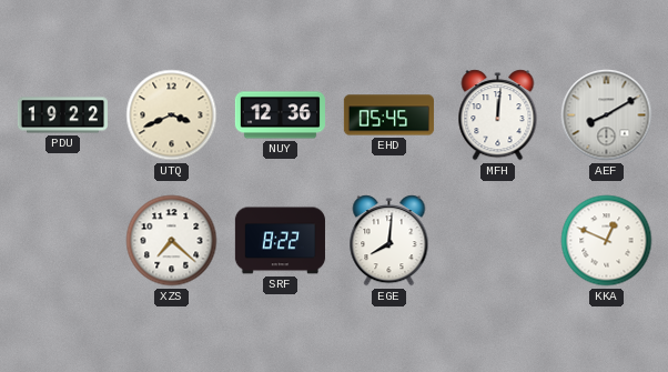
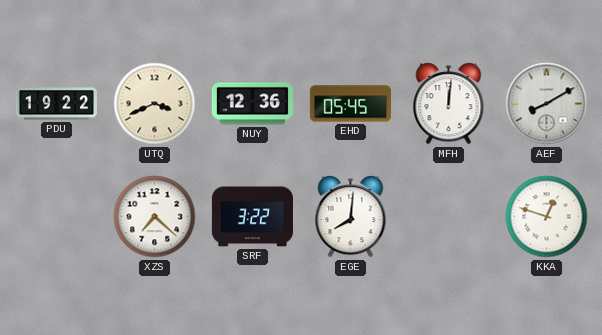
SRF: 8:22 -> 3:22 (252, 217)
KKA: 12:49 -> 12:48 (547, 217)
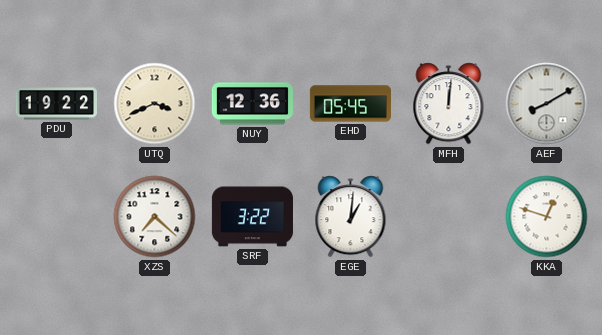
EGE: 8:01 -> 1:01 (351, 217)
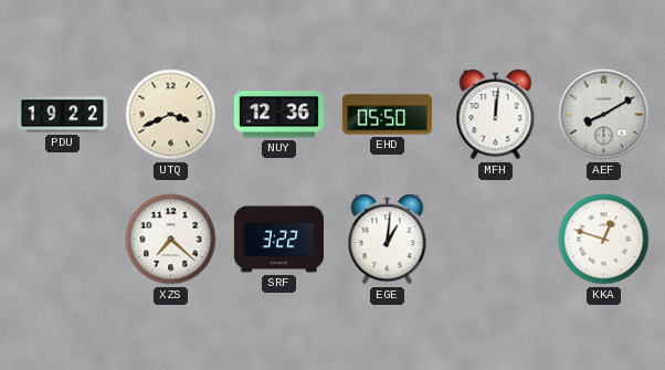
EHD: 05:45 -> 05:50 (387, 115)
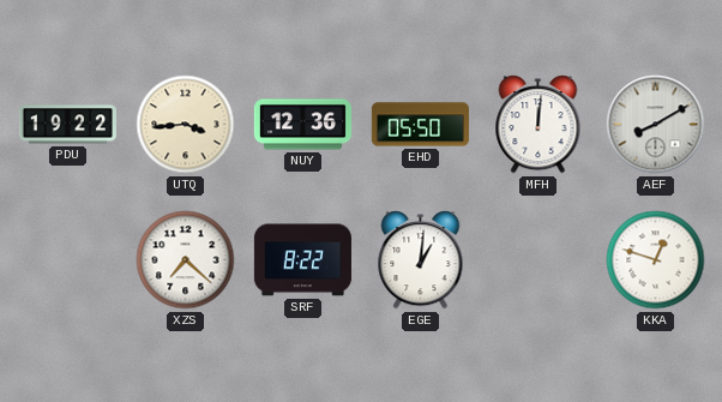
UTQ: 3:41 -> 3:44 (186, 125)
SRF: 3:22 -> 8:22 (302, 260)
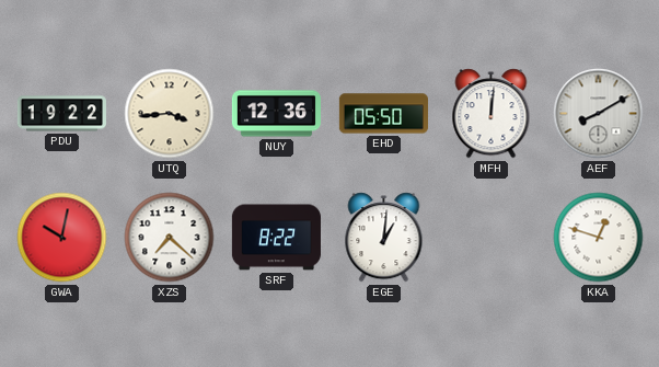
GWA: none -> 10:02 (62, 238)
